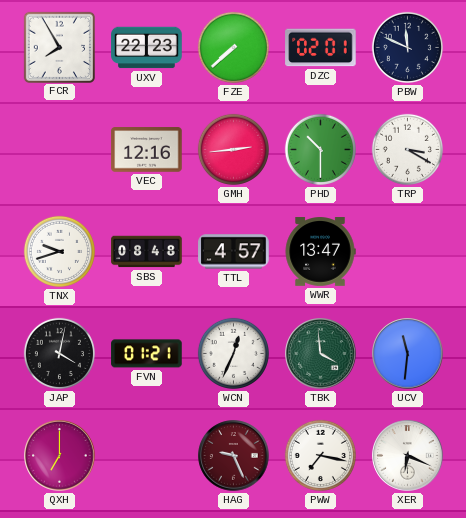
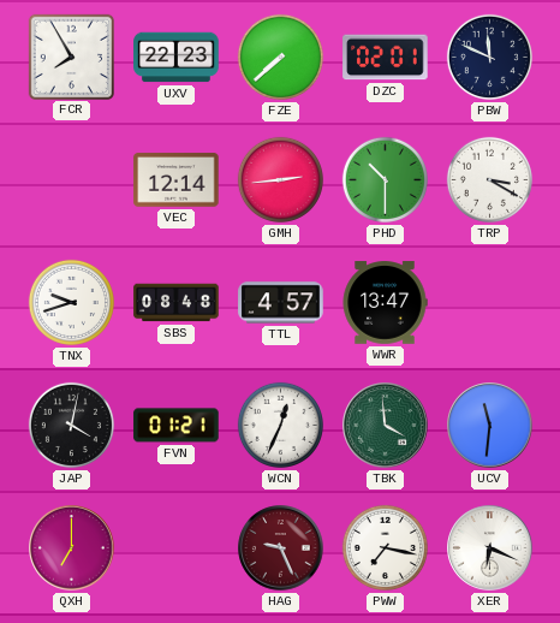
VEC: 12:16 -> 12:14 (177, 180)
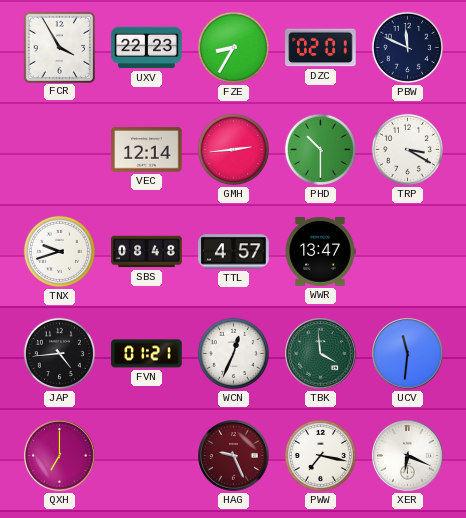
FCR: 7:55 -> 3:55 (59, 47)
FZE: 7:38 -> 8:35 (233, 47)
JAP: 4:02 -> 4:44 (59, 353)
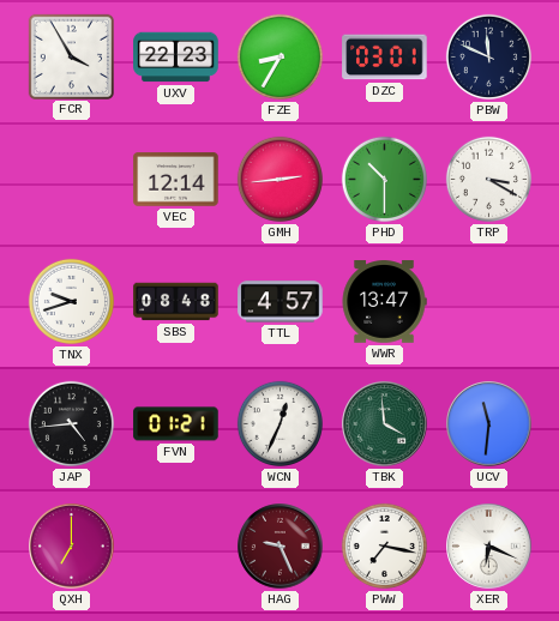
DZC: 02:01 -> 03:01 (385, 58)
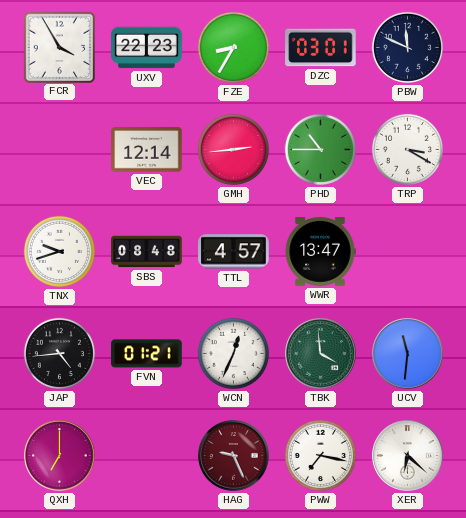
PHD: 10:30 -> 10:45 (320, 149)
XER: 6:19 -> 6:22 (408, 456)
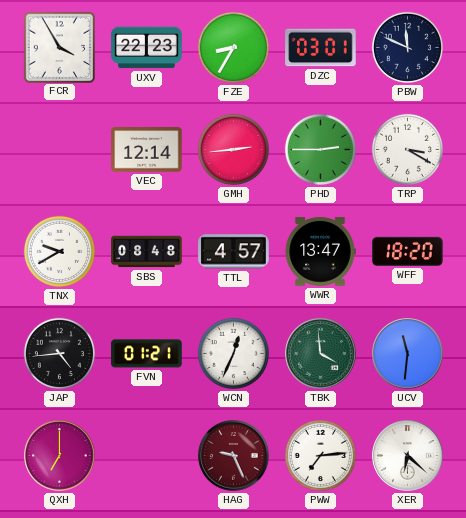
PHD: 10:45 -> 2:45 (320, 149)
TNX: 9:42 -> 9:40 (59, 251)
WFF: none -> 18:20 (408, 251)
PWW: 7:17 -> 7:14 (320, 455)
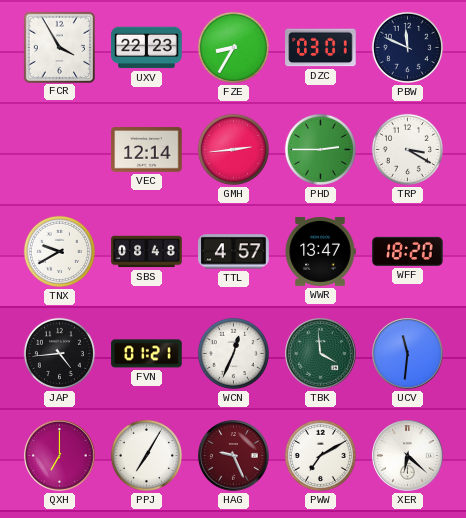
PPJ: none -> 7:05 (146, 455)
PWW: 7:14 -> 7:10 (320, 455)
